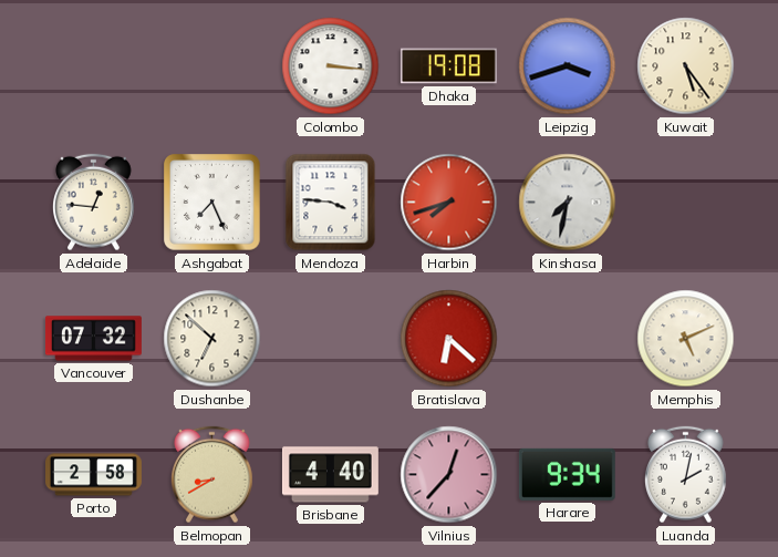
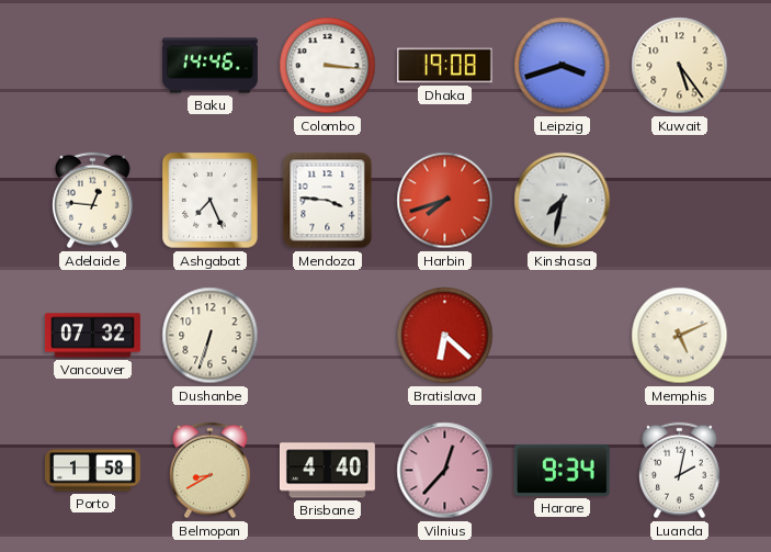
Baku: none -> 14:46 (209, 66)
Dushanbe: 6:52 -> 6:33 (211, 336)
Porto: 2:58 -> 1:58 (93, 471)
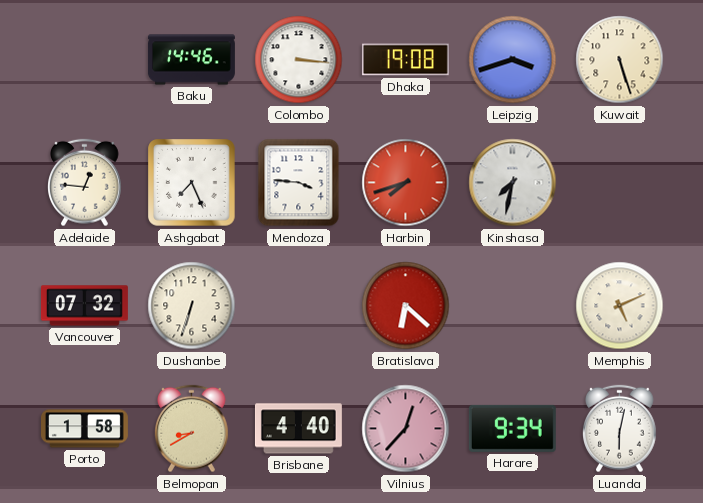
Kuwait: 5:24 -> 5:27 (620, 60)
Luanda: 2:02 -> 6:02 (620, 429)
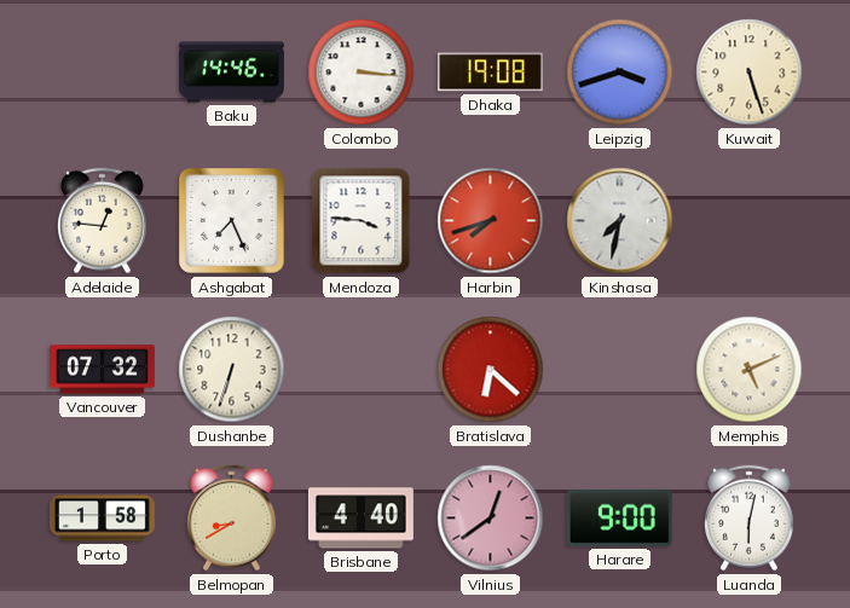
Vilnius: 12:37 -> 12:39 (491, 519)
Harare: 9:34 -> 9:00 (619, 517)
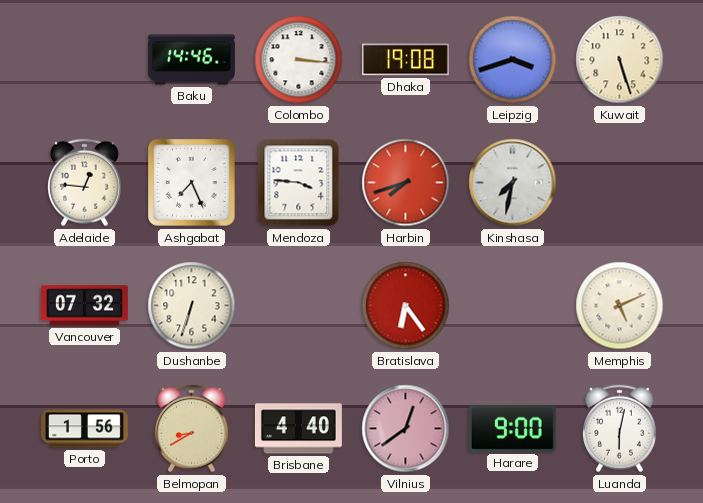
Bratislava: 6:22 -> 6:24 (406, 306)
Porto: 1:58 -> 1:56 (85, 429)
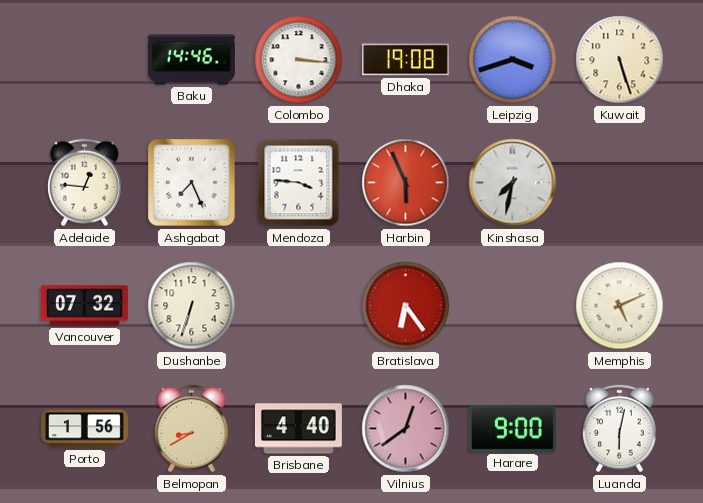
Harbin: 7:42 -> 5:56 (406, 183)
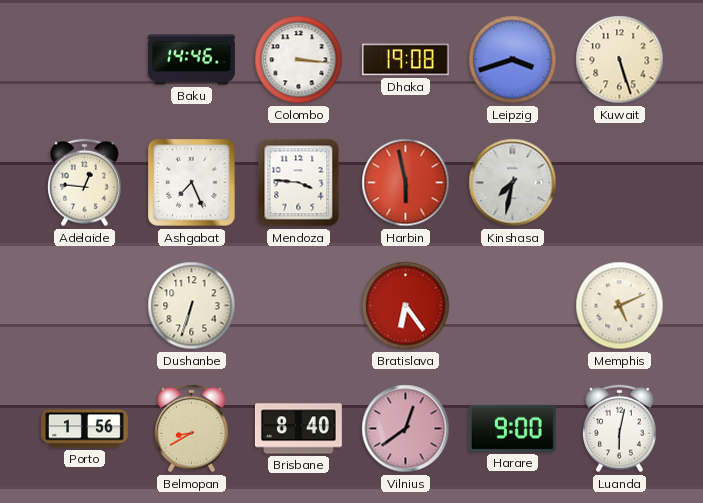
Harbin: 5:56 -> 5:58 (406, 183)
Vancouver: 07:32 -> none (84, 306)
Brisbane: 4:40 -> 8:40 (298, 429)
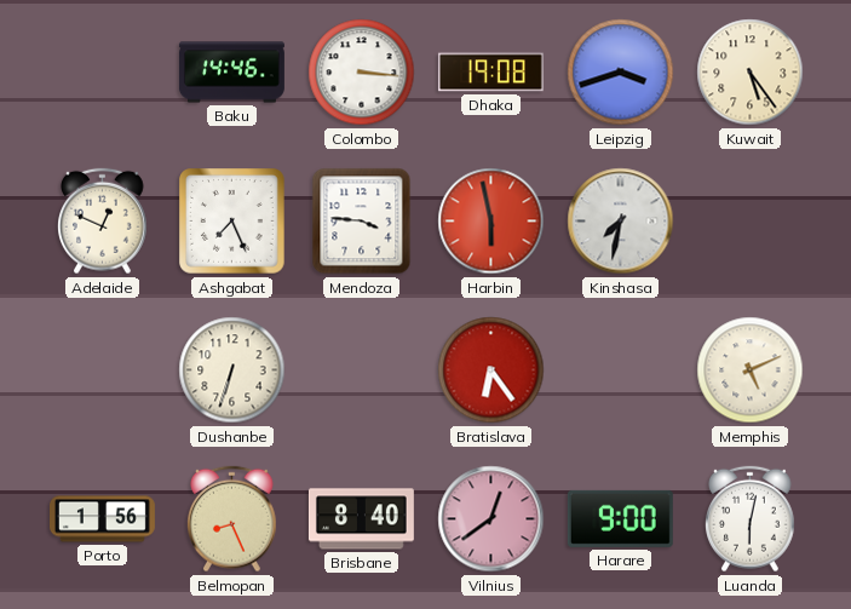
Kuwait: 5:27 -> 5:24 (751, 73)
Adelaide: 12:46 -> 12:49 (103, 222)
Belmopan: 8:40 -> 8:26 (232, 519)
